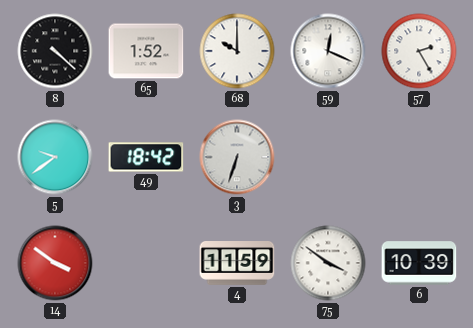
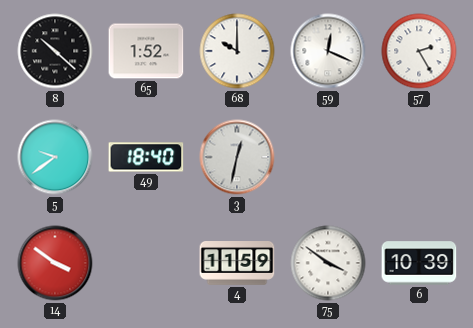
8: 4:22 -> 10:22 (55, 51)
49: 18:42 -> 18:40 (146, 157)
3: 6:33 -> 12:32 (237, 157)
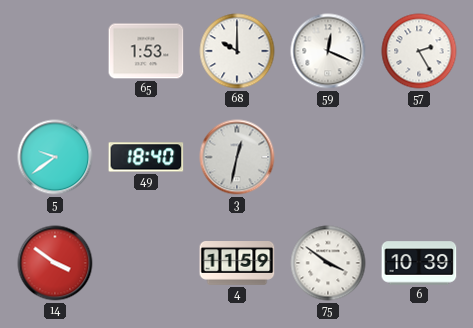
8: 10:22 -> none (55, 51)
65: 1:52 -> 1:53 (146, 51)
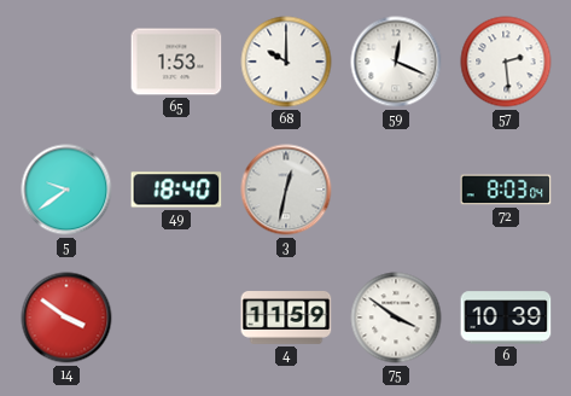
57: 2:25 -> 2:29 (506, 62)
72: none -> 8:03 (506, 190)
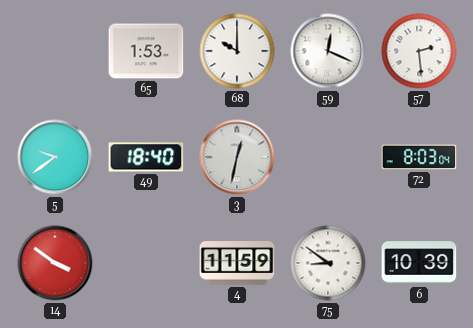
75: 3:51 -> 8:51 (328, 263)
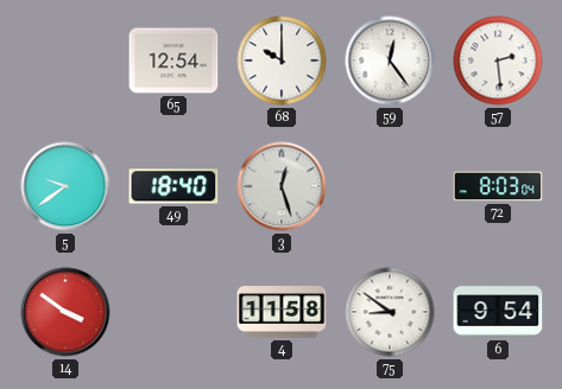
65: 1:53 -> 12:54 (173, 60)
59: 12:19 -> 12:24 (390, 60)
3: 12:32 -> 12:27 (282, 186)
4: 11:59 -> 11:58 (282, 313)
6: 10:39 -> 9:54 (498, 312)
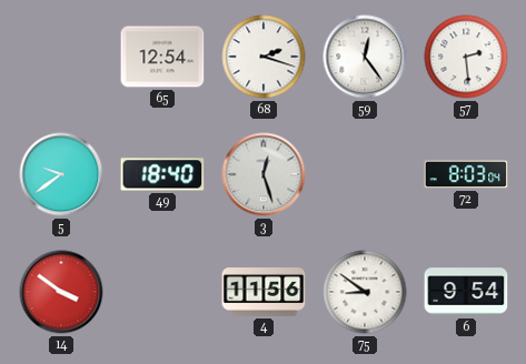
68: 10:00 -> 2:18 (264, 57)
4: 11:58 -> 11:56 (264, 293)
